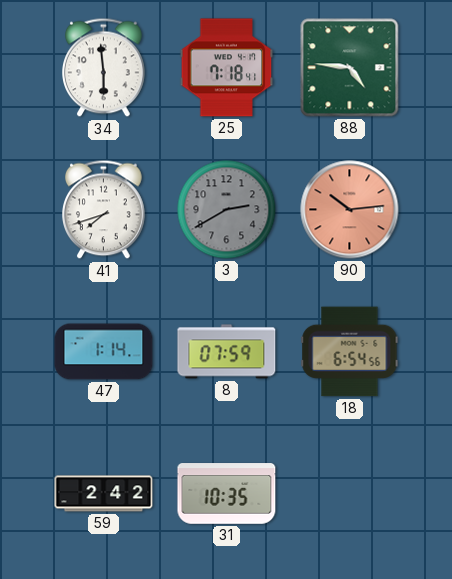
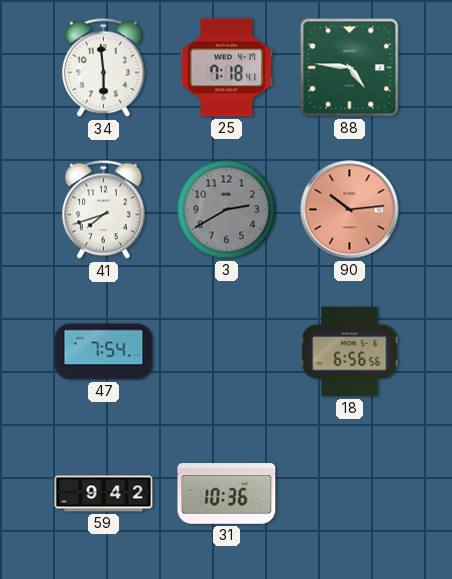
47: 1:14 -> 7:54 (104, 352)
8: 07:59 -> none (227, 352)
18: 6:54 -> 6:56 (350, 352)
59: 2:42 -> 9:42 (104, 494)
31: 10:35 -> 10:36 (227, 494)
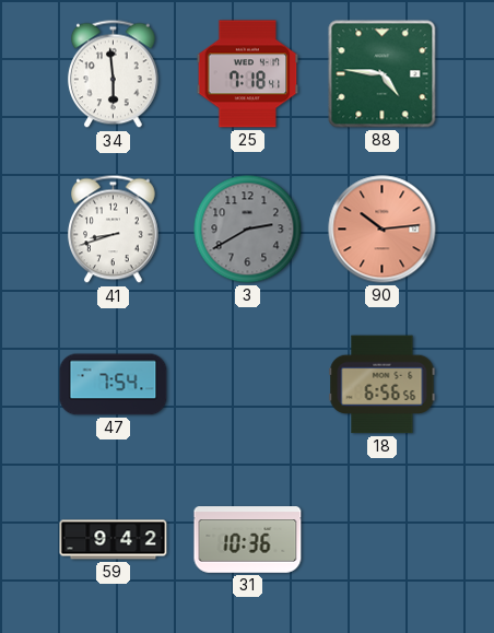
41: 7:42 -> 8:42 (114, 230)
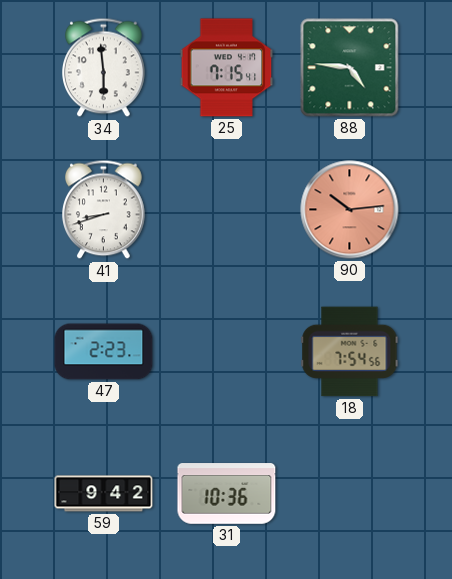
25: 7:18 -> 7:15 (227, 68)
3: 2:40 -> none (248, 230)
47: 7:54 -> 2:23 (104, 352)
18: 6:56 -> 7:54 (350, 352)
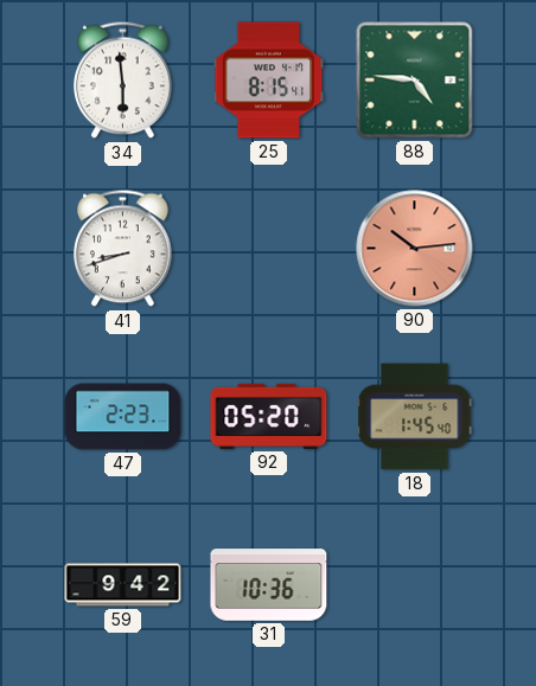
25: 7:15 -> 8:15 (269, 81)
92: none -> 05:20 (269, 416)
18: 7:54 -> 1:45 (415, 417)
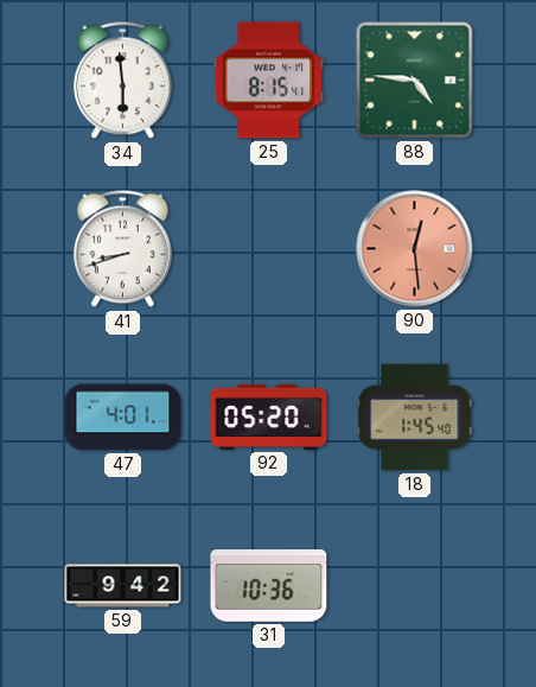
90: 10:14 -> 12:29 (415, 249)
47: 2:23 -> 4:01 (123, 418)
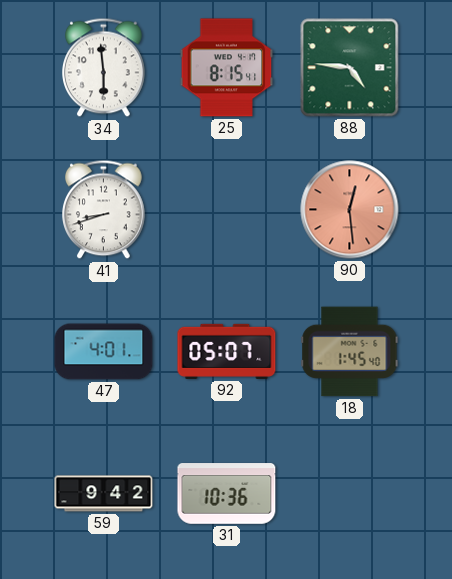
92: 05:20 -> 05:07 (227, 351)
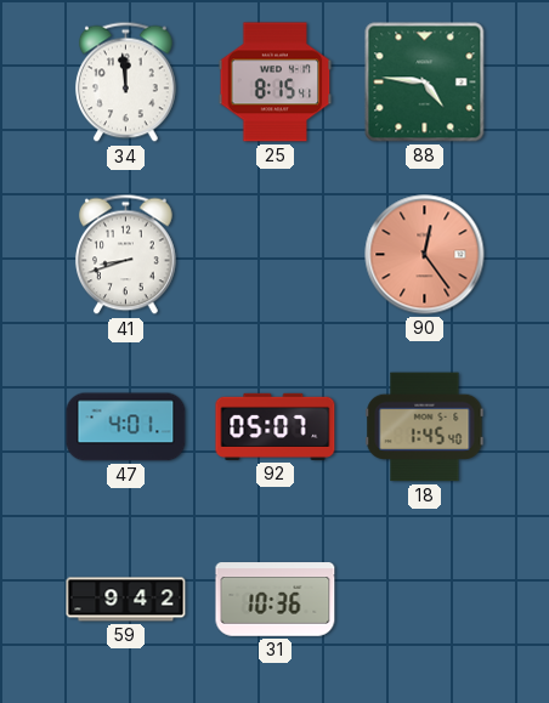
34: 5:59 -> 11:59 (126, 83)
90: 12:29 -> 12:24 (425, 255)
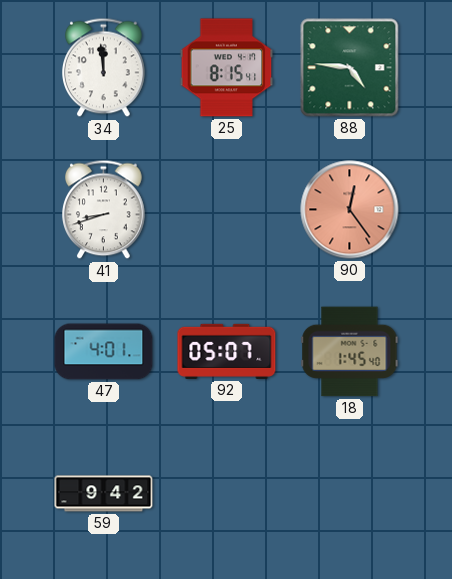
31: 10:36 -> none (276, 600)
